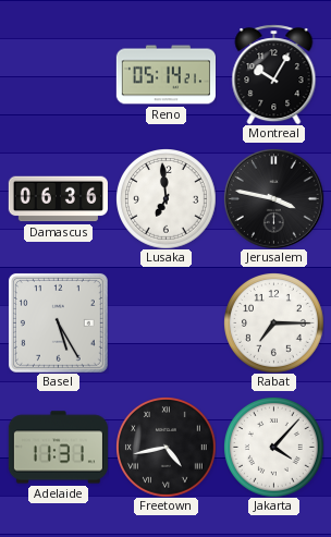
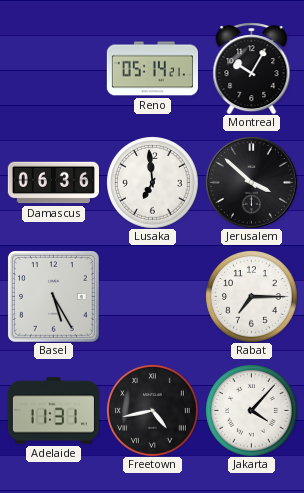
Jerusalem: 3:47 -> 3:52 (251, 182)
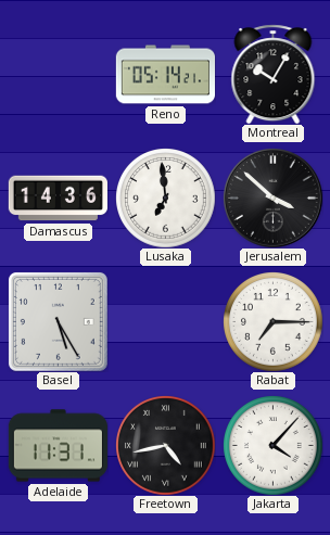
Damascus: 06:36 -> 14:36 (58, 199)
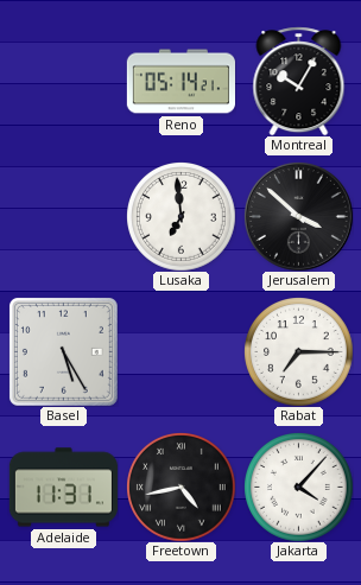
Damascus: 14:36 -> none (58, 199)
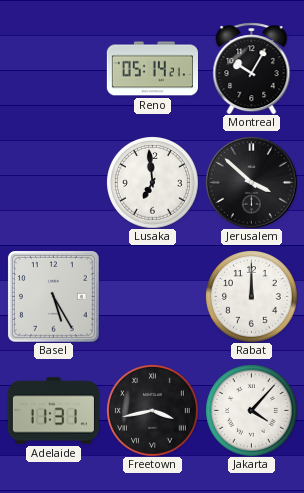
Rabat: 7:15 -> 12:00 (252, 297)
Freetown: 4:43 -> 3:43 (153, 411)
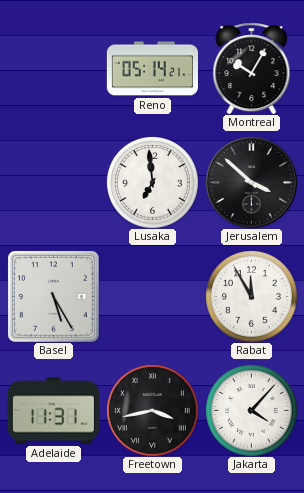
Rabat: 12:00 -> 11:55 (252, 297)
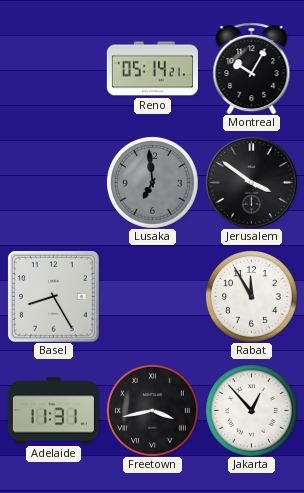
Lusaka dial: white -> grey (153, 183)
Jerusalem: 3:52 -> 3:51 (251, 182)
Basel: 5:25 -> 8:25 (53, 296)
Jakarta: 4:07 -> 12:53 (252, 411)
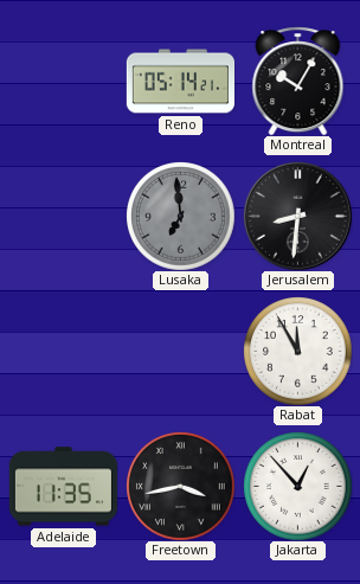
Jerusalem: 3:51 -> 8:31 (297, 216)
Basel: 8:25 -> none (53, 296)
Adelaide: 11:31 -> 11:35 (63, 487)
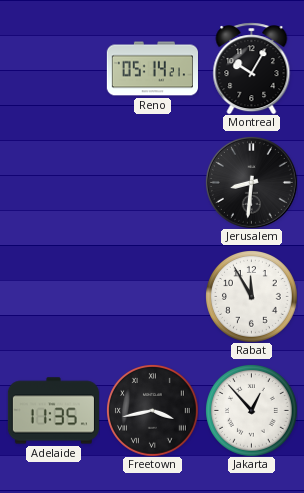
Lusaka: 6:59 -> none (181, 217)
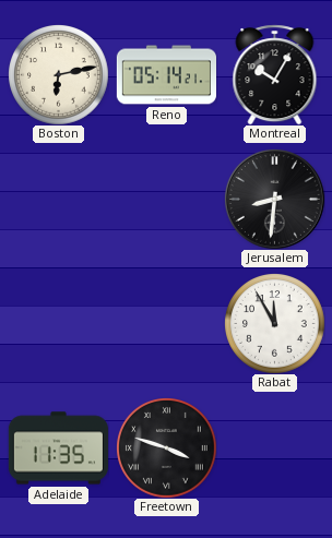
Boston: none -> 6:13 (59, 75)
Freetown: 3:43 -> 3:48 (167, 449)
Jakarta: 12:53 -> none (252, 411)
